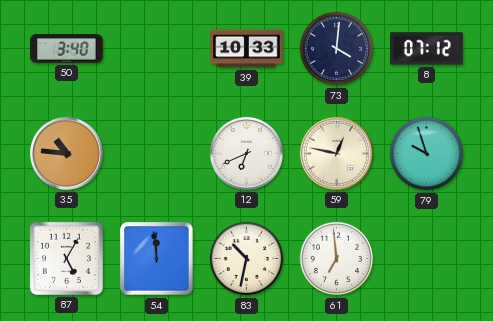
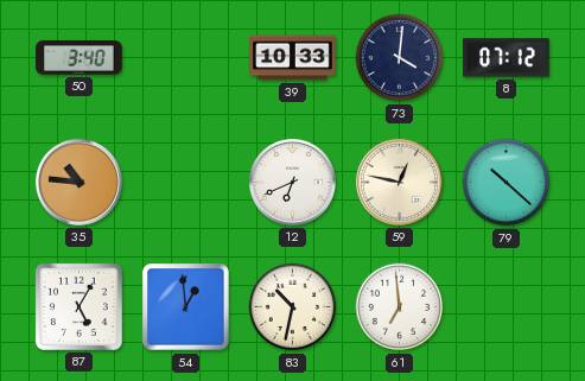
79: 9:57 -> 10:22 (507, 183)
54: 11:59 -> 12:59 (186, 307)
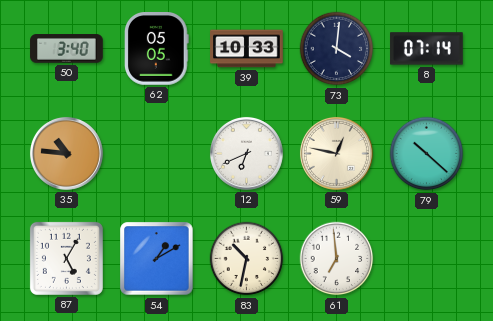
62: none -> 05:05 (157, 49)
8: 07:12 -> 07:14 (427, 49)
54: 12:59 -> 1:10 (157, 259)
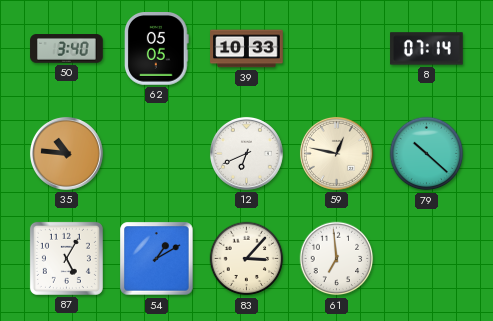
73: 4:01 -> none (337, 49)
83: 10:32 -> 3:07 (247, 259)
